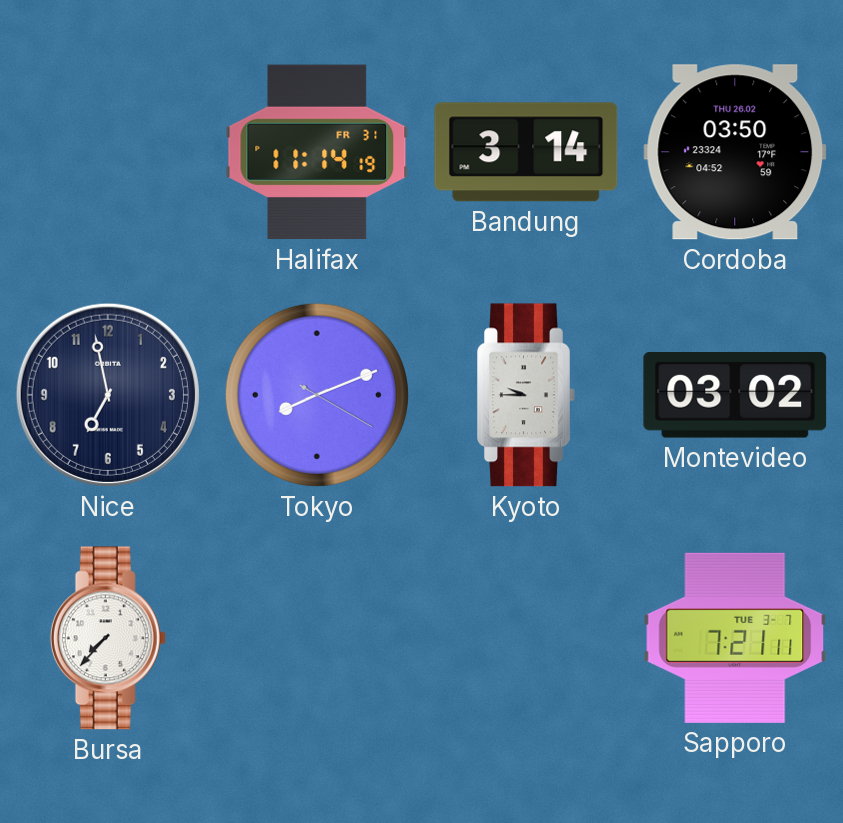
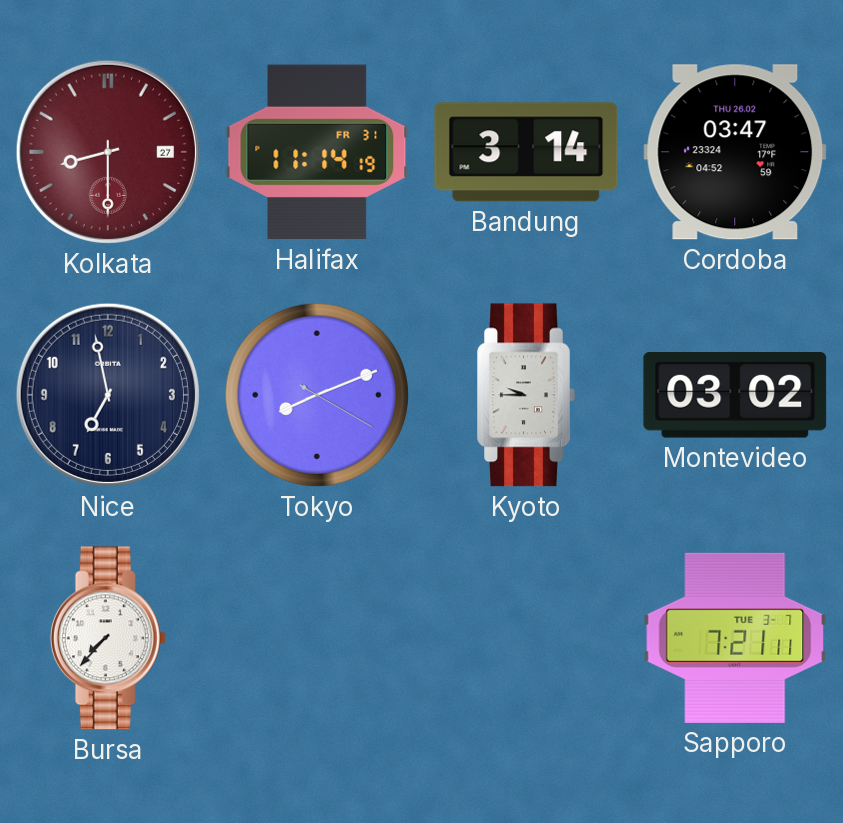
Kolkata: none -> 8:30 (108, 152)
Cordoba: 03:50 -> 03:47 (735, 152)
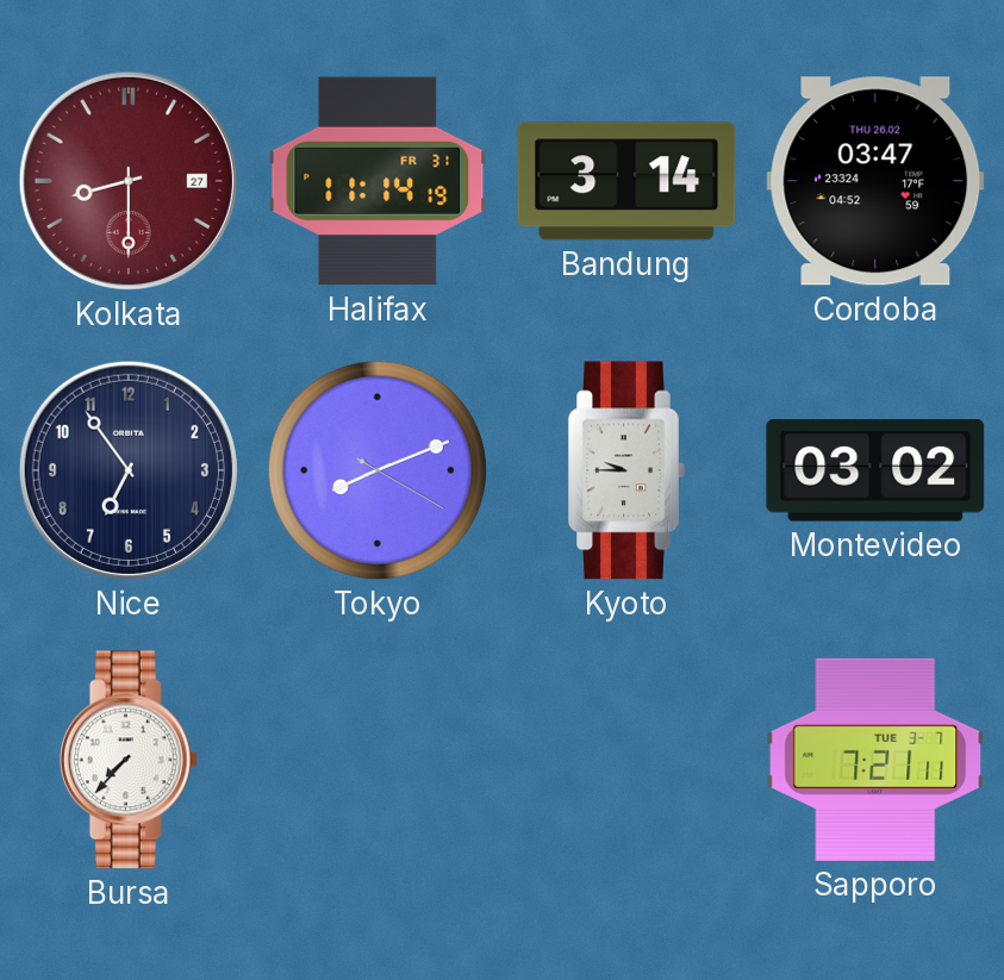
Nice: 6:58 -> 6:54 (129, 470)
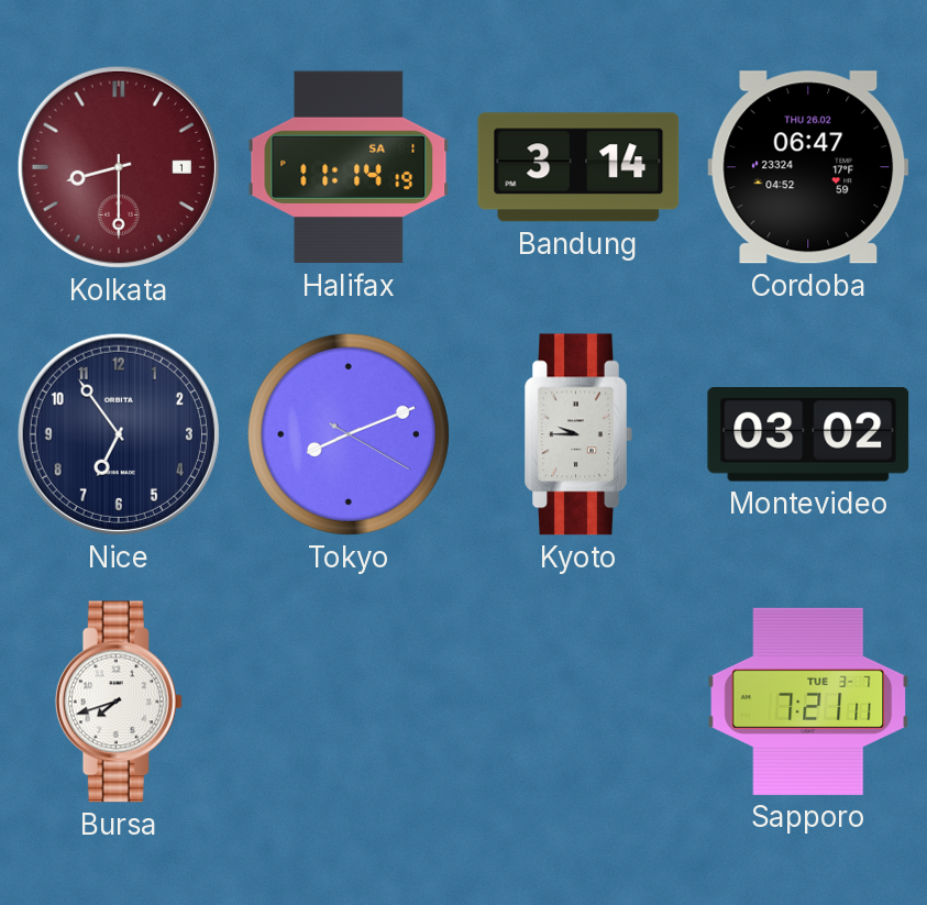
Kolkata date: 27 -> 1 (119, 167)
Halifax date: FR 31 -> SA 1 (349, 167)
Cordoba: 03:47 -> 06:47 (808, 167)
Bursa: 7:37 -> 7:42 (119, 702)
